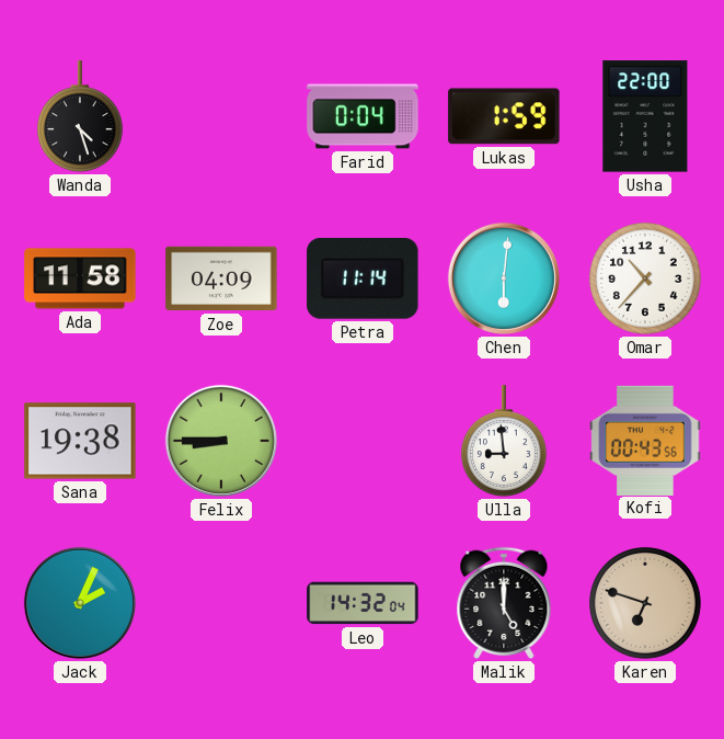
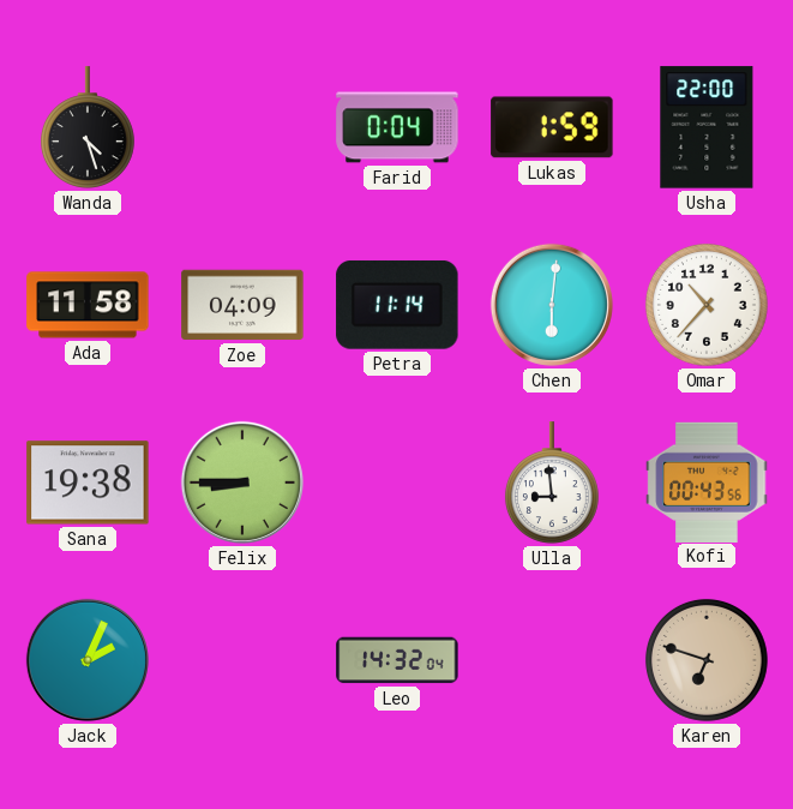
Malik: 5:00 -> none (504, 603)
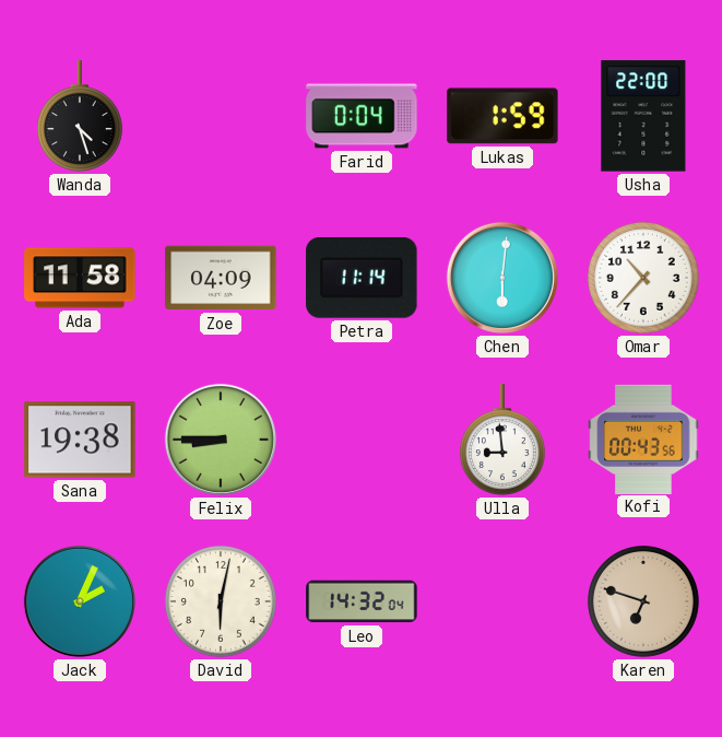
David: none -> 6:02 (221, 601)
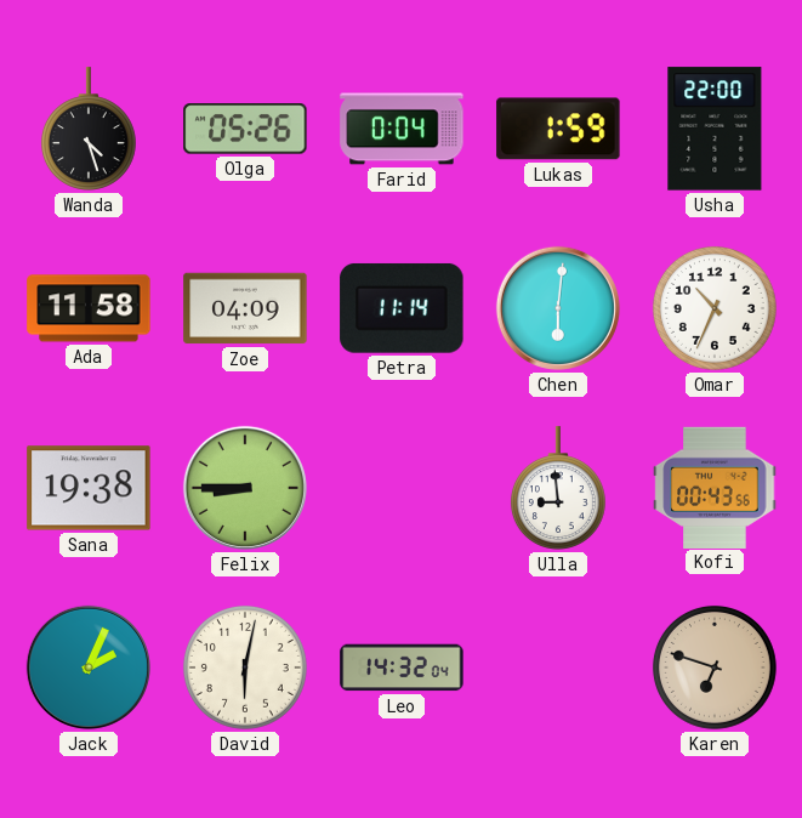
Olga: none -> 05:26 (245, 129)
Omar: 10:37 -> 10:34 (715, 308)
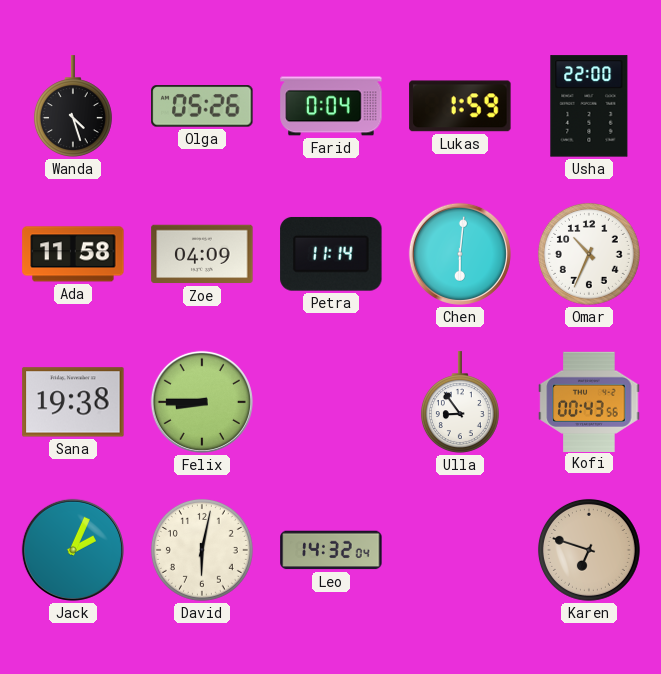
Ulla: 8:59 -> 8:54 (460, 402)
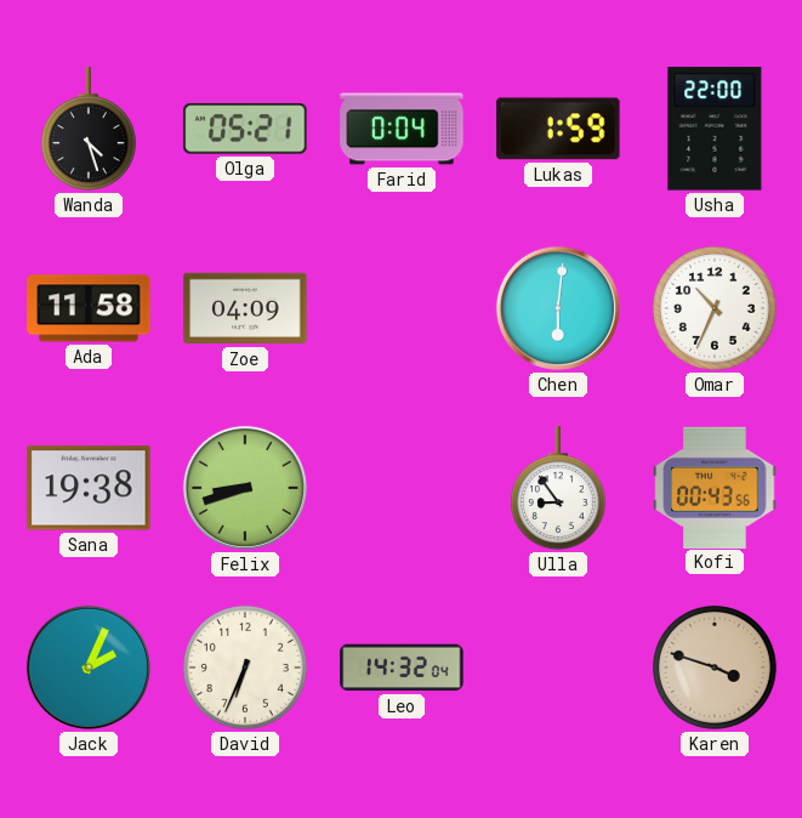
Olga: 05:26 -> 05:21 (245, 129)
Petra: 11:14 -> none (331, 254)
Felix: 8:45 -> 8:42 (245, 488)
David: 6:02 -> 6:34 (245, 668)
Karen: 6:48 -> 3:48 (715, 668)
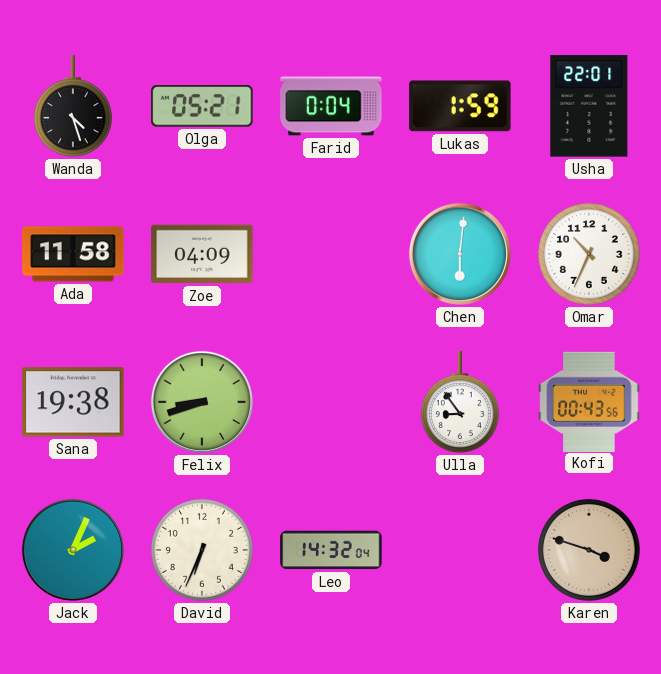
Usha: 22:00 -> 22:01 (589, 106)
